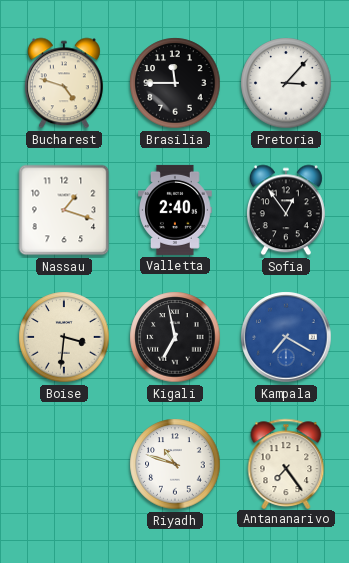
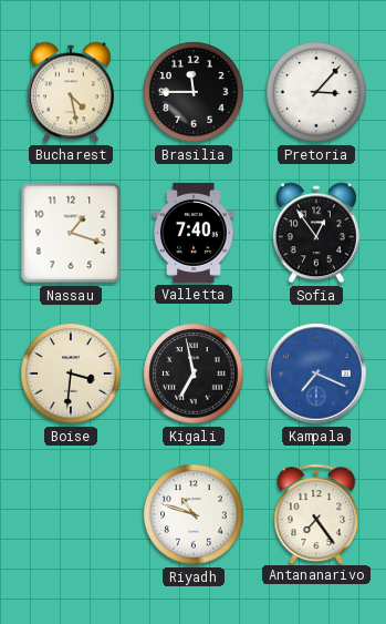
Bucharest: 4:48 -> 4:28 (71, 92)
Valletta: 2:40 -> 7:40 (194, 233)
Kampala: 7:20 -> 7:19 (316, 374)
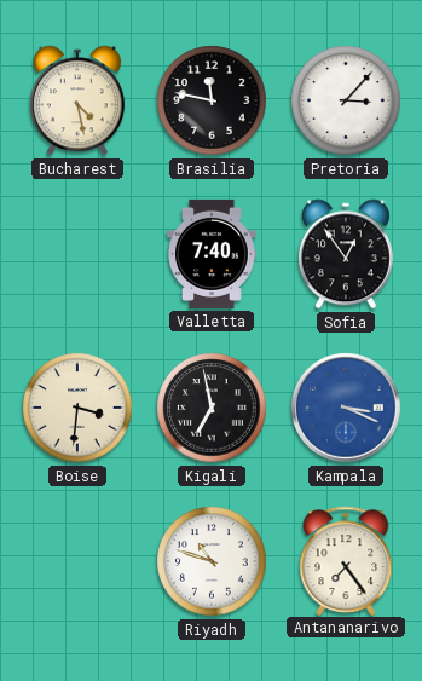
Brasilia: 11:45 -> 11:47 (212, 100)
Nassau: 1:18 -> none (71, 233)
Kampala: 7:19 -> 3:19 (346, 408)
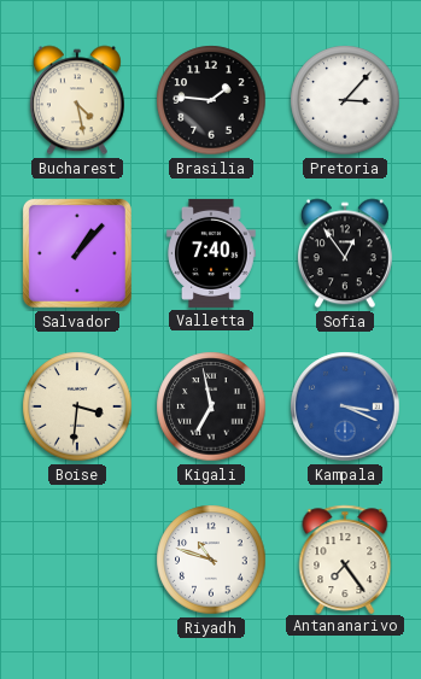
Brasilia: 11:47 -> 1:46 (211, 100)
Salvador: none -> 1:07 (77, 253)
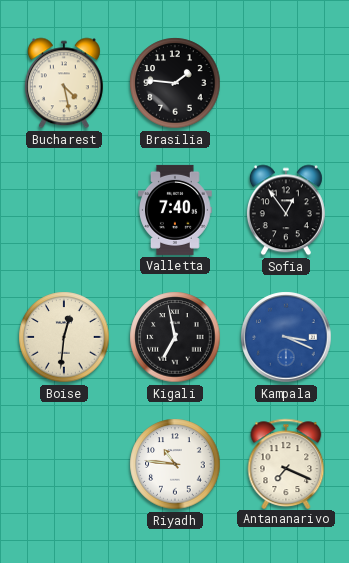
Pretoria: 3:07 -> none (345, 100)
Salvador: 1:07 -> none (77, 253)
Boise: 3:31 -> 12:31 (64, 337)
Riyadh: 10:48 -> 10:46 (175, 464)
Antananarivo: 7:24 -> 7:19 (286, 463)
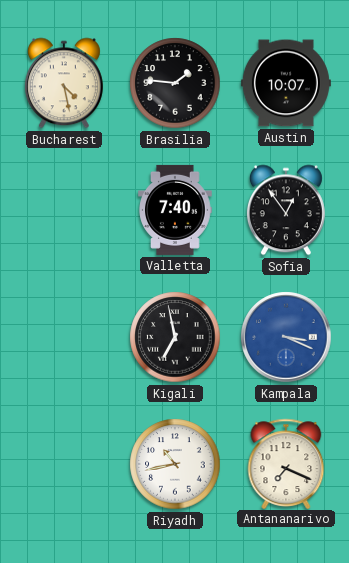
Austin: none -> 10:07 (286, 83)
Boise: 12:31 -> none (64, 337)
Riyadh: 10:46 -> 10:43 (175, 464)
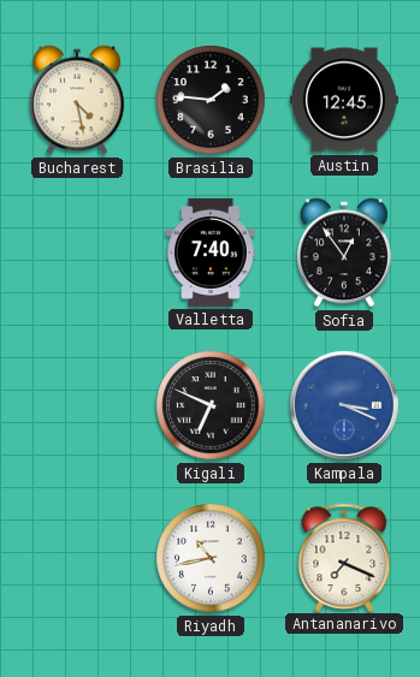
Austin: 10:07 -> 12:45 (344, 100)
Kigali: 6:58 -> 6:49 (211, 405)
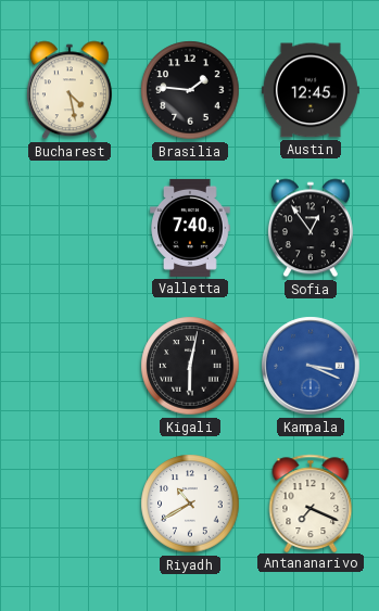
Kigali: 6:49 -> 6:02 (190, 366)
Riyadh: 10:43 -> 10:40 (190, 504)
